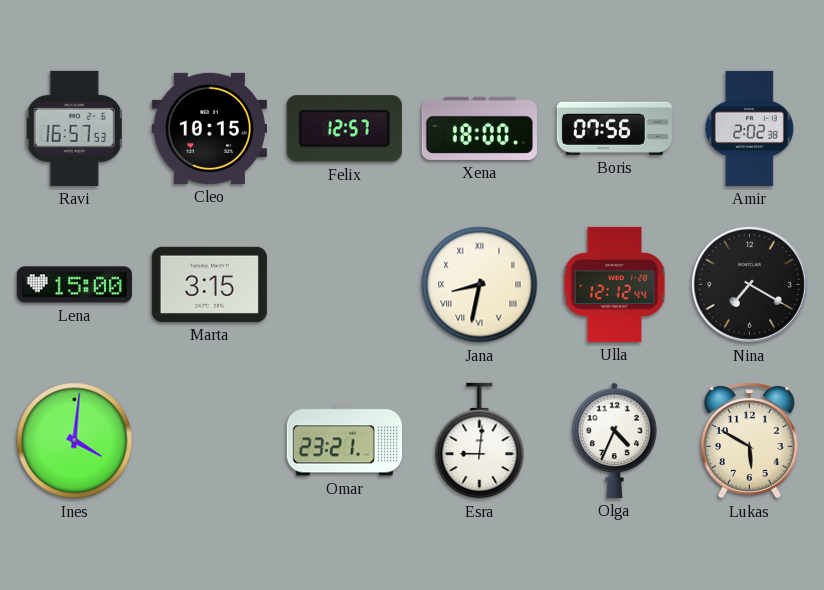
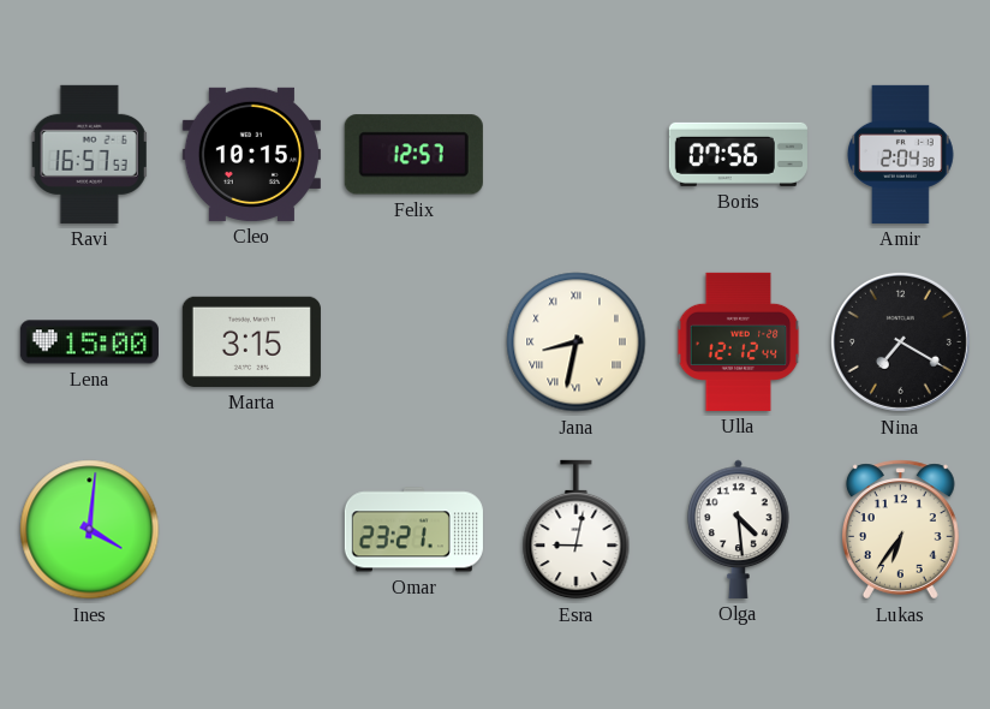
Xena: 18:00 -> none (479, 128)
Amir: 2:02 -> 2:04 (901, 154)
Esra: 9:01 -> 9:02 (577, 530)
Olga: 4:34 -> 4:29 (739, 529)
Lukas: 5:50 -> 6:36 (900, 530)
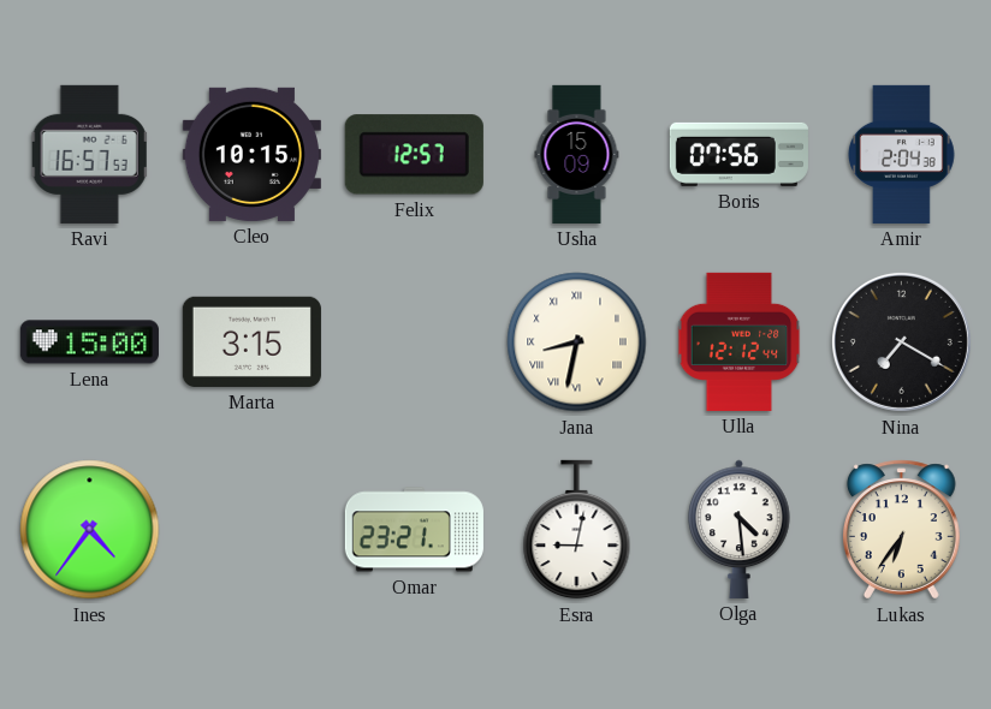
Usha: none -> 15:09 (577, 154)
Ines: 4:01 -> 4:36 (90, 530)
